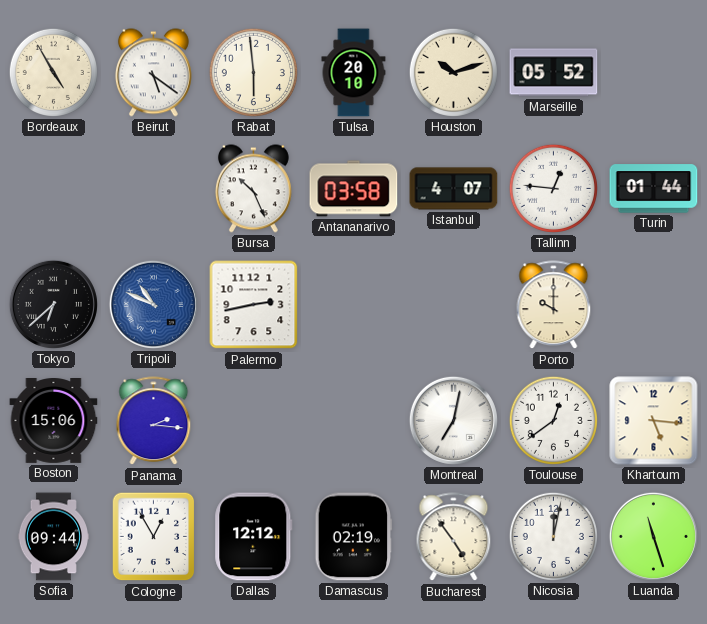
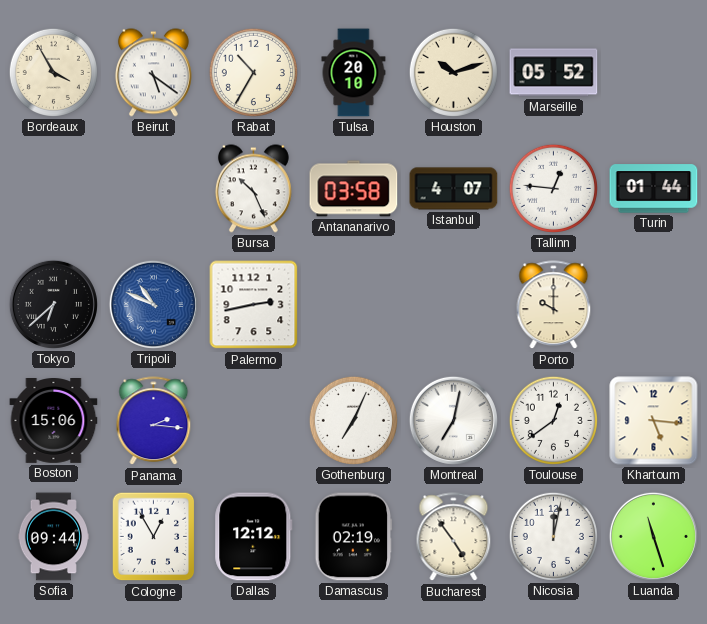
Bordeaux: 4:55 -> 3:55 (53, 72)
Rabat: 5:59 -> 10:35 (253, 72)
Gothenburg: none -> 7:04 (353, 420)
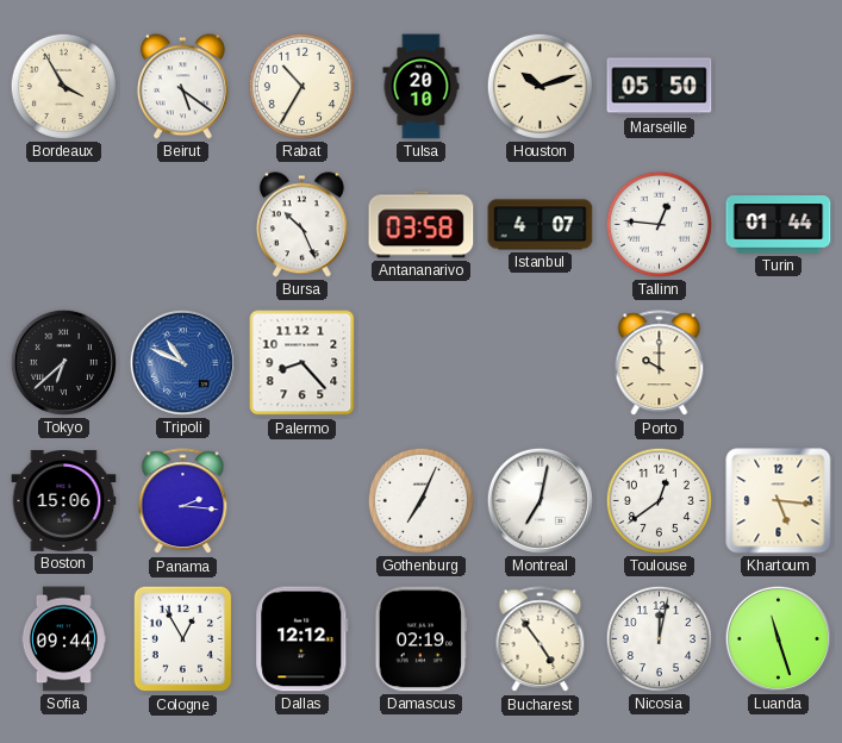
Marseille: 05:52 -> 05:50 (660, 87)
Palermo: 2:43 -> 8:23 (303, 363)
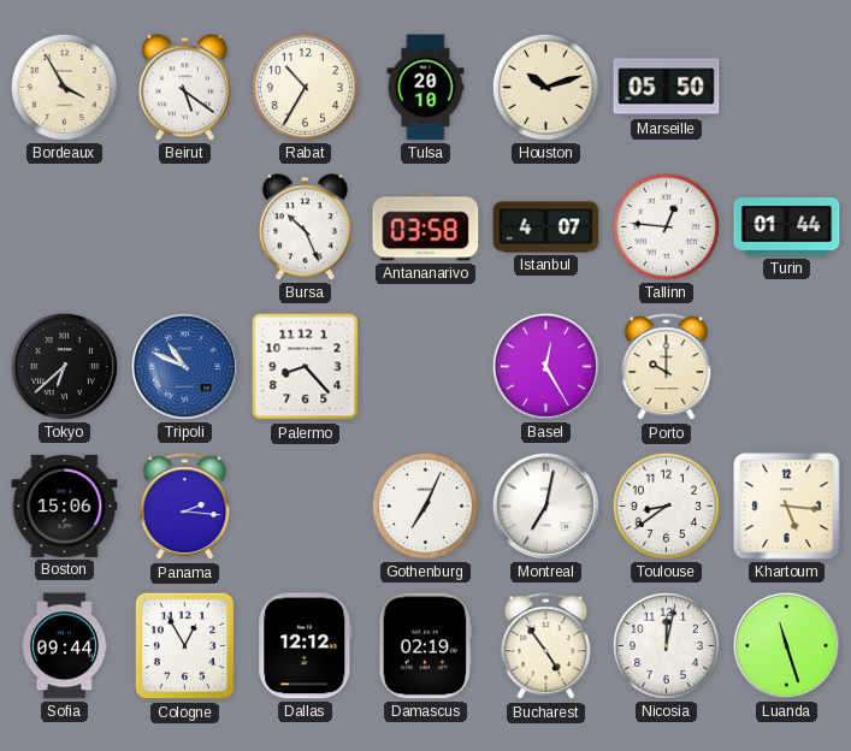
Basel: none -> 12:25 (545, 366)
Toulouse: 12:39 -> 8:39 (666, 505)
